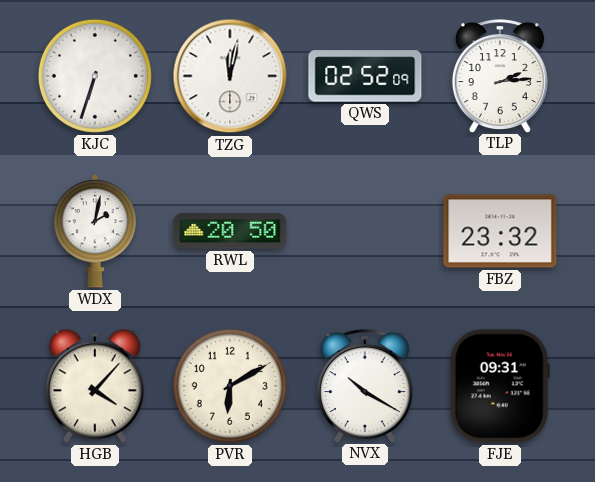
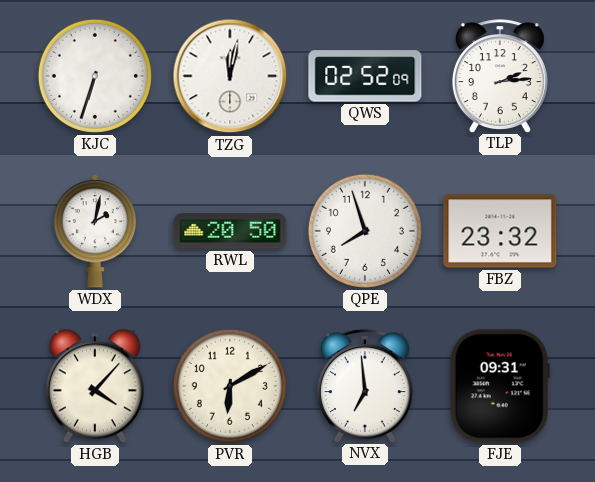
QPE: none -> 7:57 (365, 231)
NVX: 10:20 -> 6:59 (365, 386)
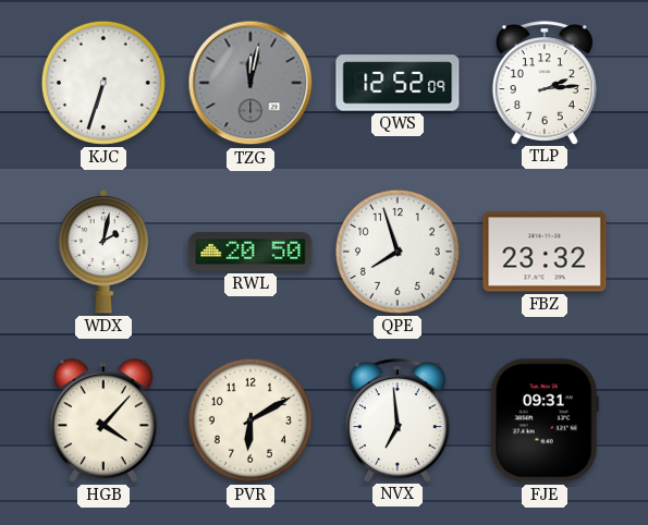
TZG dial: white -> grey (250, 83)
QWS: 02:52 -> 12:52 (398, 83)
